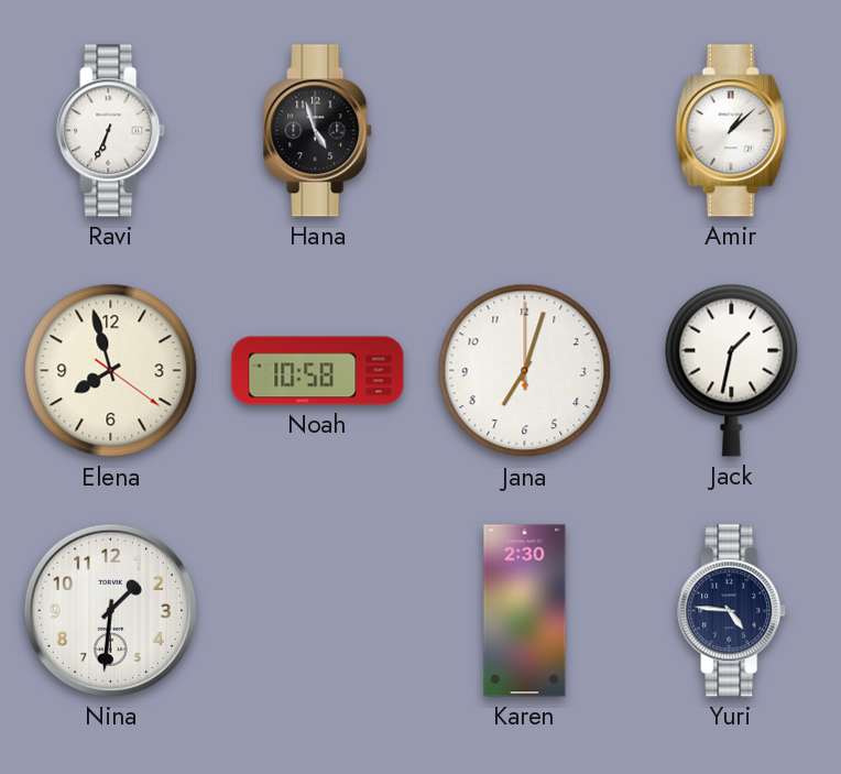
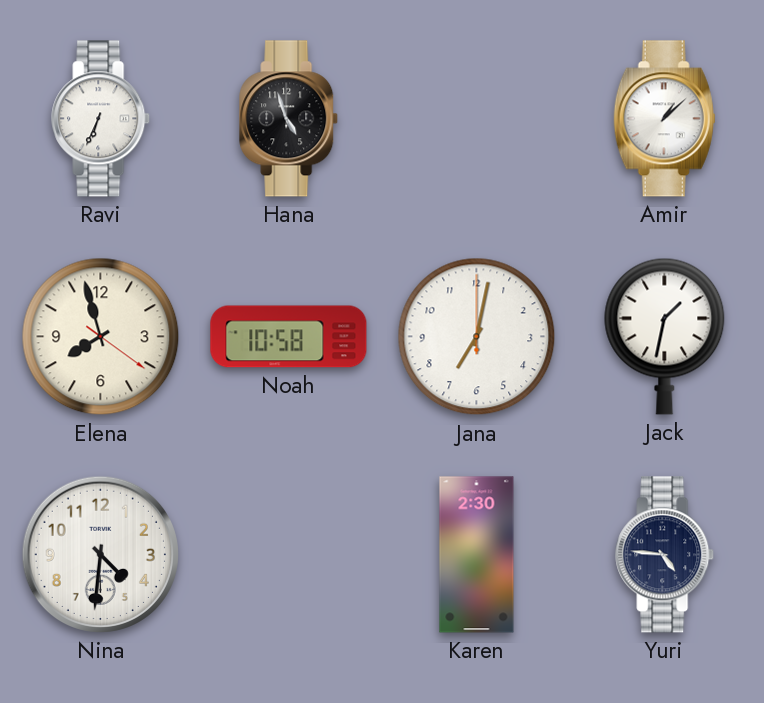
Jana: 7:03 -> 7:02 (477, 337)
Nina: 1:31 -> 4:31 (100, 554)
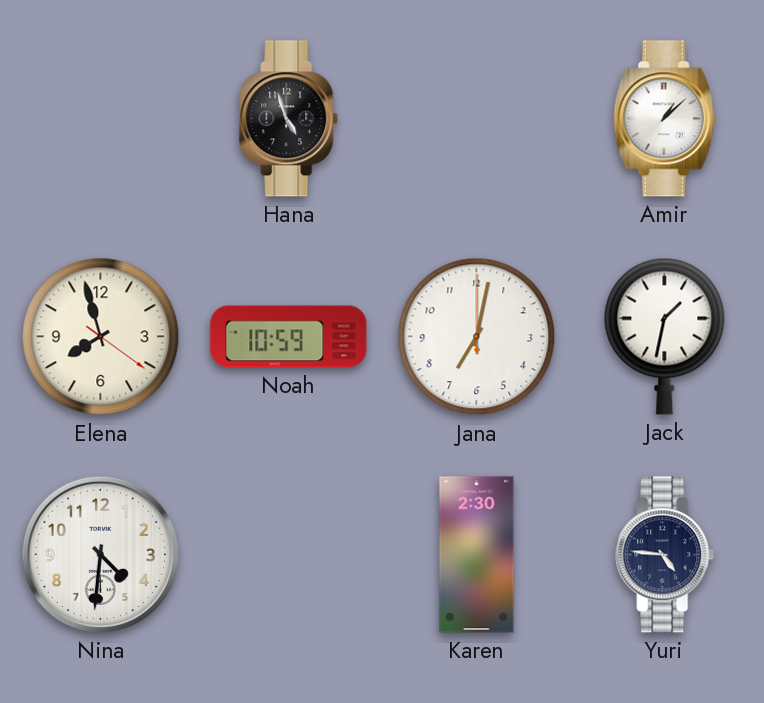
Ravi: 6:34 -> none (101, 119)
Noah: 10:58 -> 10:59 (289, 337)
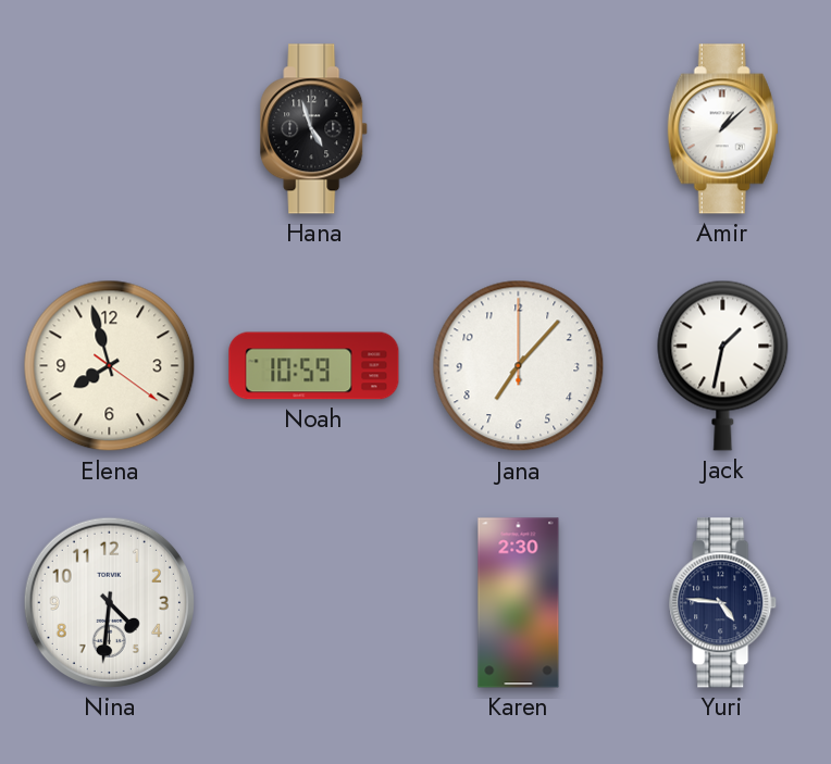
Jana: 7:02 -> 7:07 (519, 366)
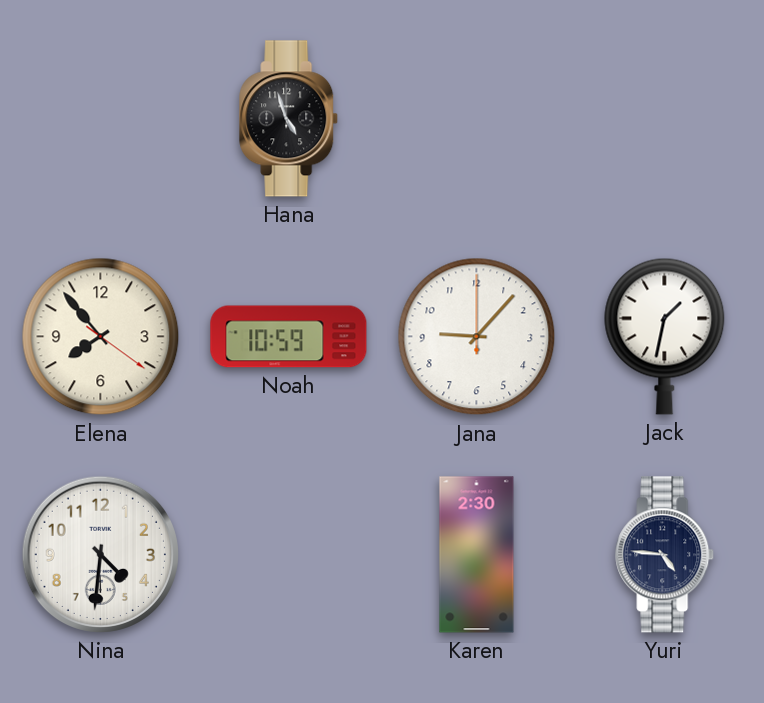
Amir: 1:08 -> none (723, 129)
Elena: 7:57 -> 7:53 (101, 337)
Jana: 7:07 -> 9:07 (477, 337)
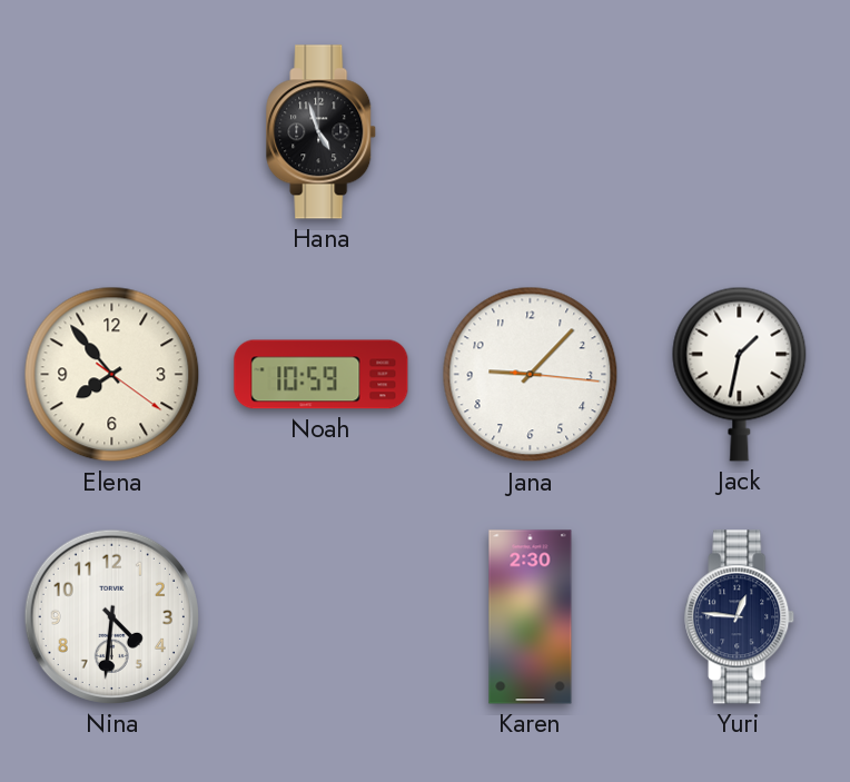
Jana: 9:07:00 -> 9:07:16 (531, 375)
Yuri: 4:46 -> 12:46 (740, 617)
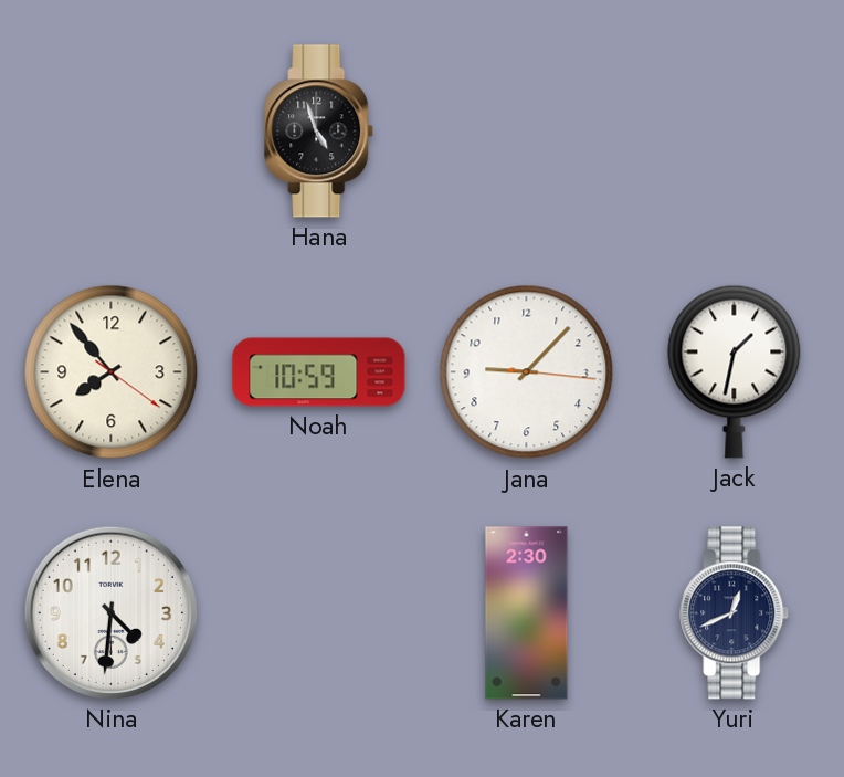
Yuri: 12:46 -> 12:41 (735, 613)
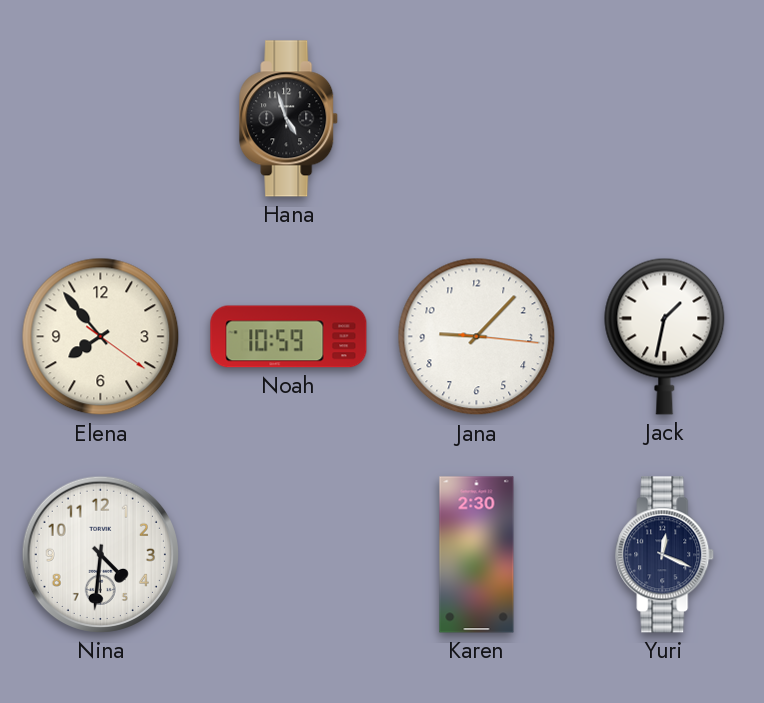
Yuri: 12:41 -> 12:19 (665, 555)
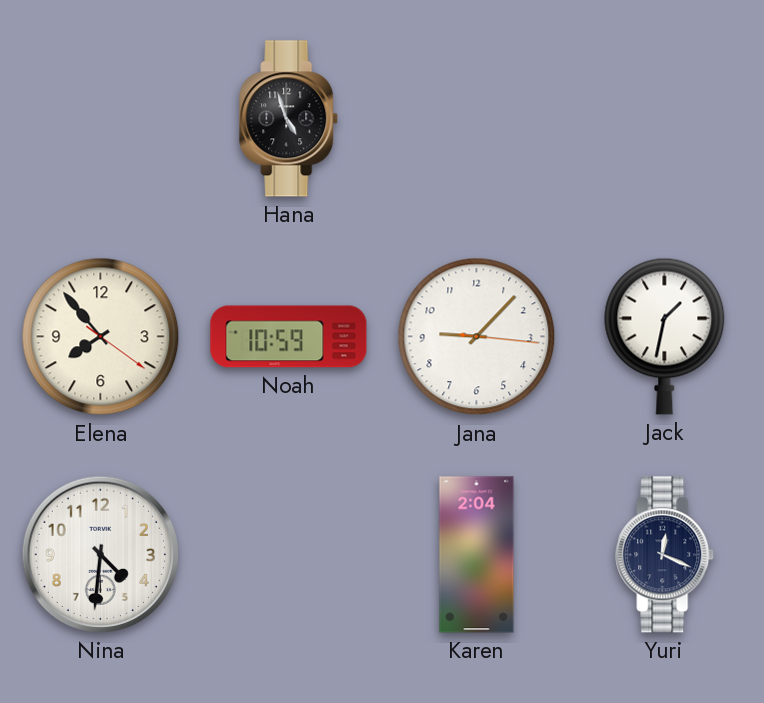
Karen: 2:30 -> 2:04 (477, 555)
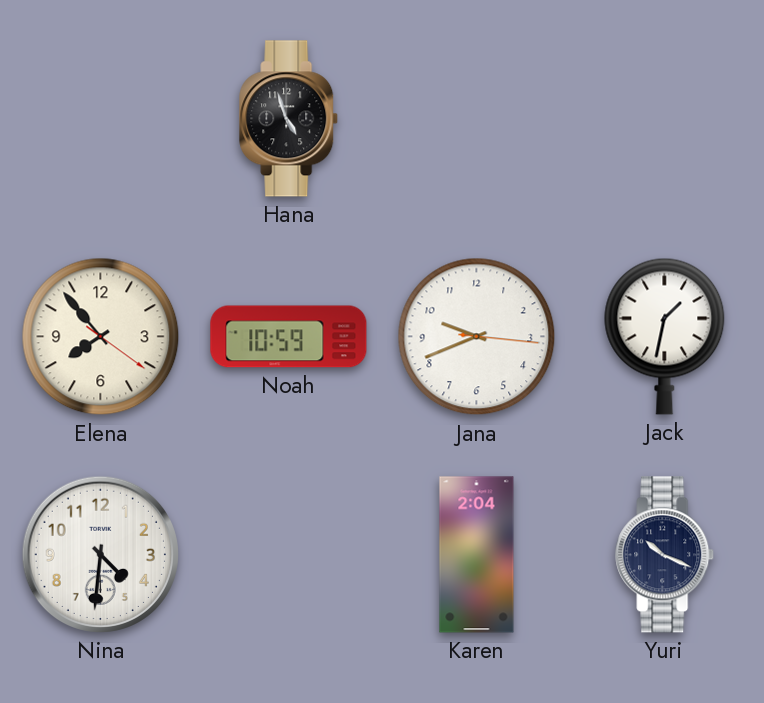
Jana: 9:07 -> 9:41 (477, 337)
Yuri: 12:19 -> 10:19 (665, 555)
